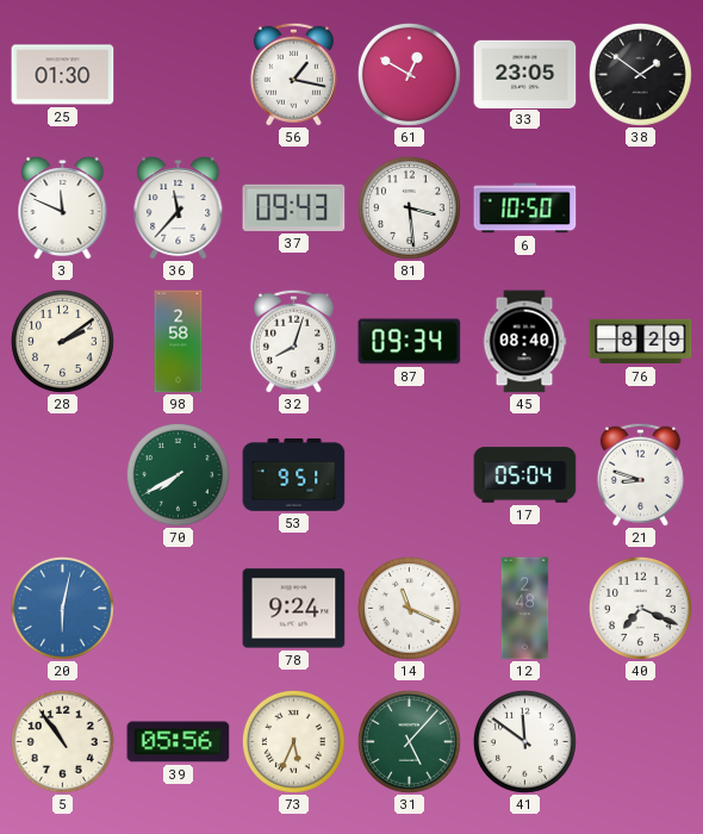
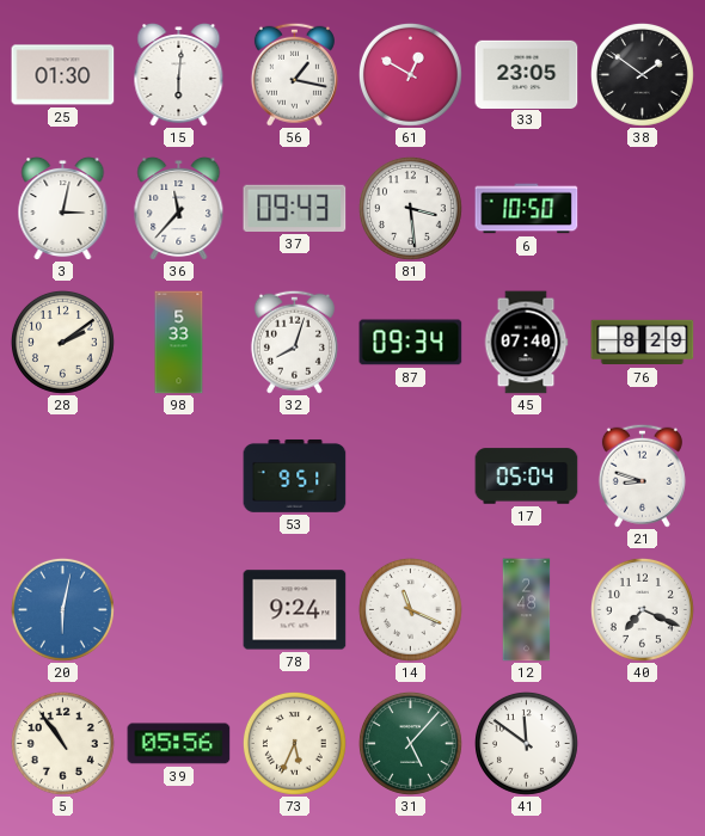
15: none -> 6:01 (179, 74)
3: 11:49 -> 3:02 (63, 208)
98: 2:58 -> 5:33 (179, 343)
45: 08:40 -> 07:40 (526, 343)
70: 7:40 -> none (178, 474)
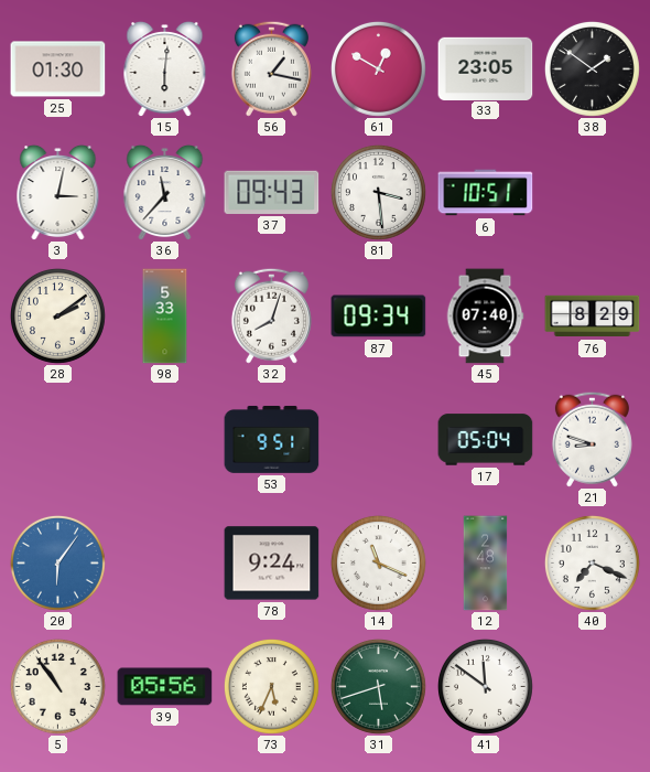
6: 10:50 -> 10:51 (486, 193)
20: 6:02 -> 6:06 (57, 562)
31: 5:07 -> 5:42 (378, 686)
